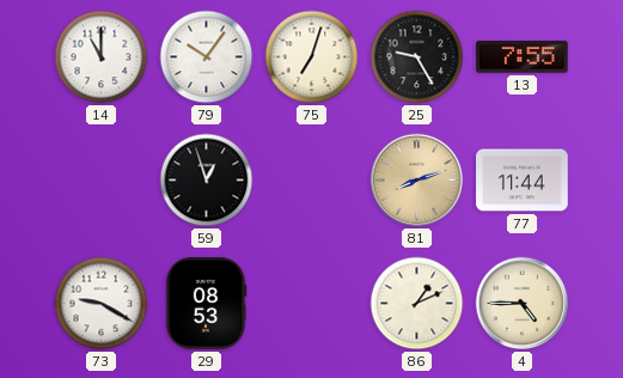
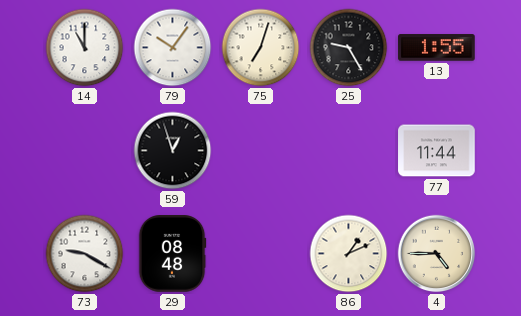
13: 7:55 -> 1:55 (437, 48)
81: 8:12 -> none (417, 181)
29: 08:53 -> 08:48 (172, 254)
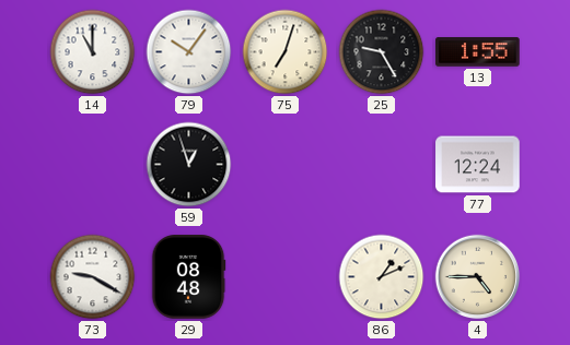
77: 11:44 -> 12:24 (478, 165)
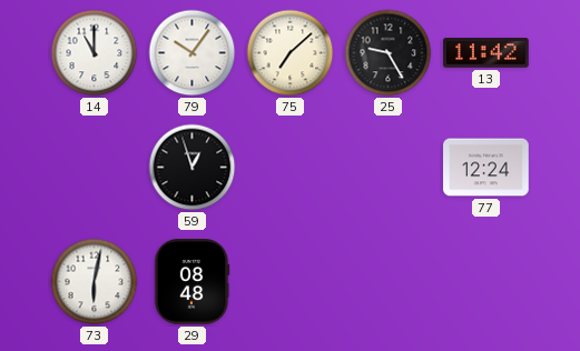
75: 7:03 -> 7:08 (291, 53)
13: 1:55 -> 11:42 (486, 53)
73: 9:20 -> 6:02 (95, 282)
86: 1:11 -> none (382, 277)
4: 4:45 -> none (478, 277)
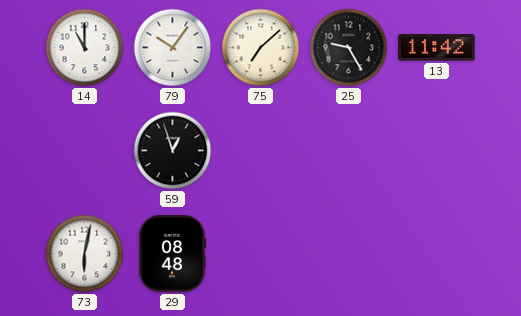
77: 12:24 -> none (486, 168)
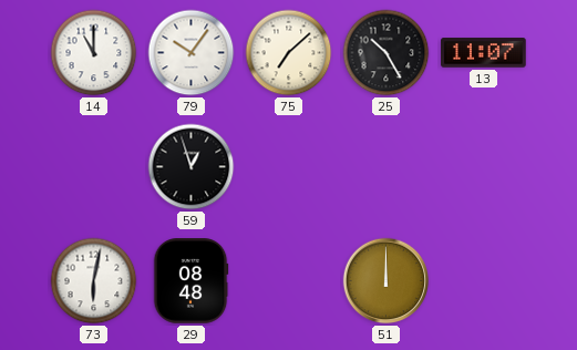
25: 9:25 -> 10:25 (387, 53)
13: 11:42 -> 11:07 (484, 53)
51: none -> 12:00 (387, 281)
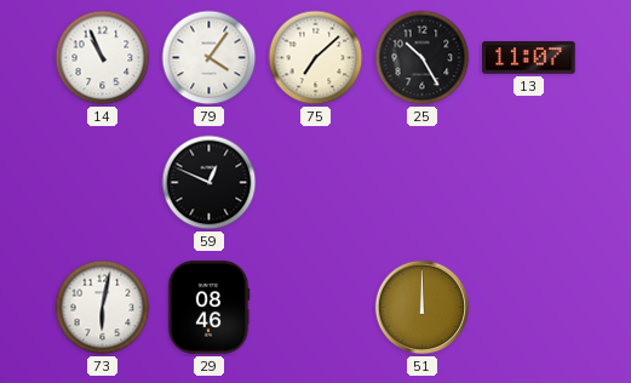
14: 11:00 -> 10:56 (103, 58)
79: 10:06 -> 4:06 (210, 58)
59: 12:57 -> 12:49 (210, 183)
29: 08:48 -> 08:46 (208, 308)
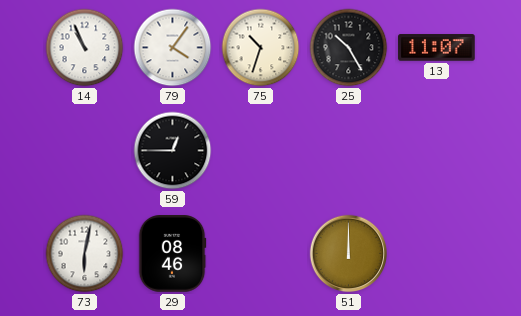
75: 7:08 -> 10:33 (261, 48)
59: 12:49 -> 12:45 (173, 151)
